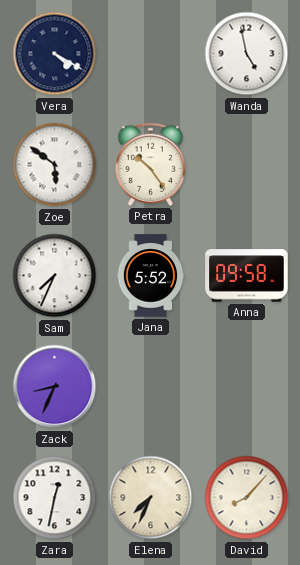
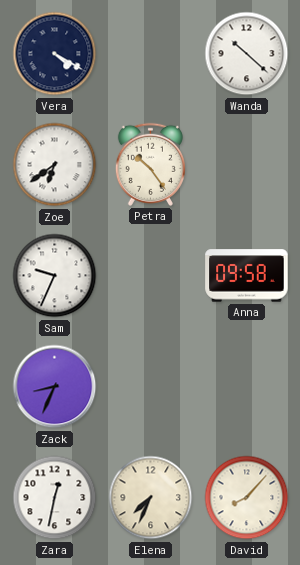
Wanda: 4:58 -> 10:22 (247, 54)
Zoe: 5:51 -> 6:39 (55, 165)
Sam: 7:34 -> 9:34 (55, 276)
Jana: 5:52 -> none (151, 276)
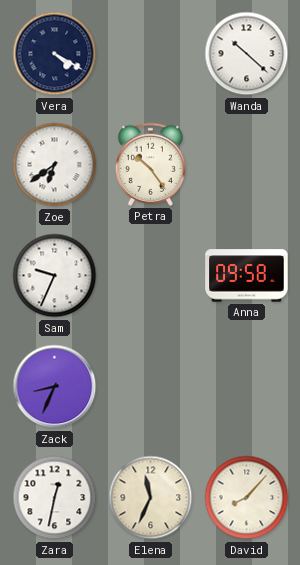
Elena: 7:34 -> 11:34 (151, 498)
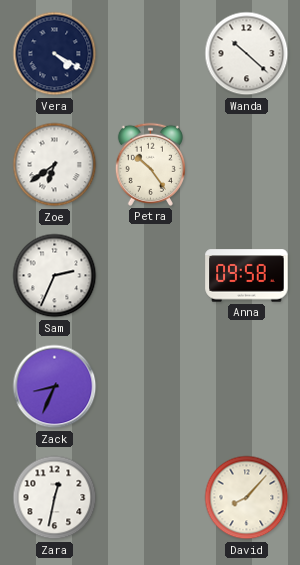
Sam: 9:34 -> 2:34 (55, 276)
Elena: 11:34 -> none (151, 498)
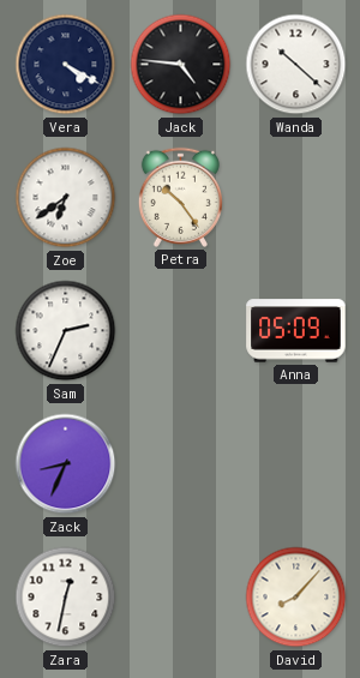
Jack: none -> 4:46 (181, 65)
Anna: 09:58 -> 05:09 (296, 331)
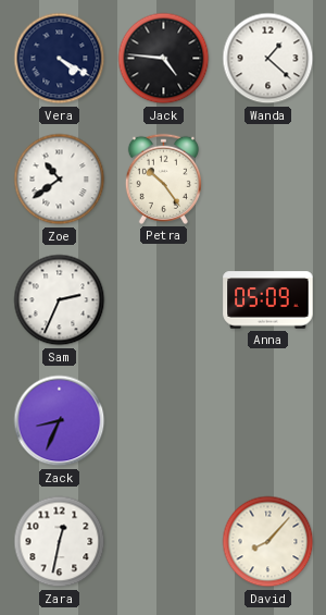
Wanda: 10:22 -> 1:22 (268, 59)
Zoe: 6:39 -> 10:39 (60, 180)
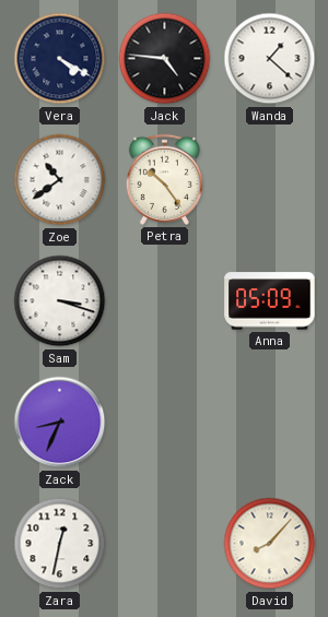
Sam: 2:34 -> 3:18 (60, 301)
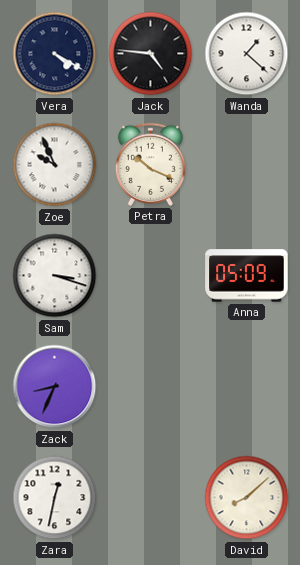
Zoe: 10:39 -> 9:56 (55, 165)
Petra: 10:24 -> 10:19 (150, 164)
David: 8:07 -> 8:08 (247, 498)
